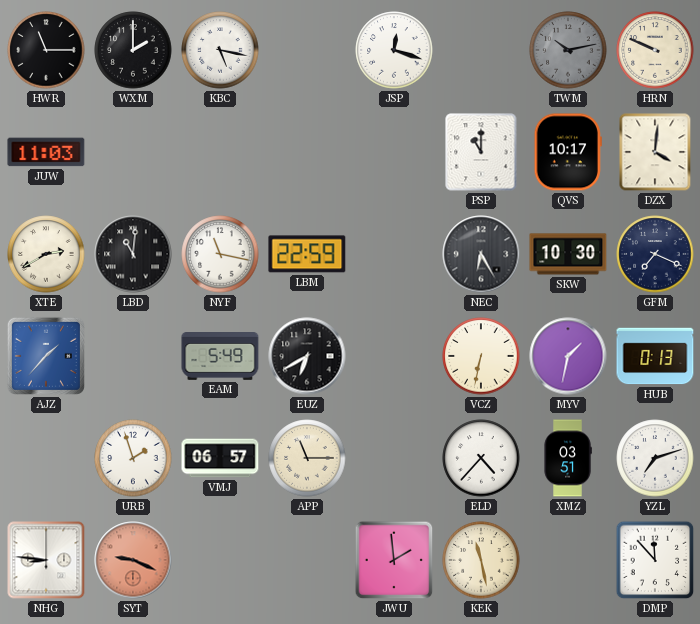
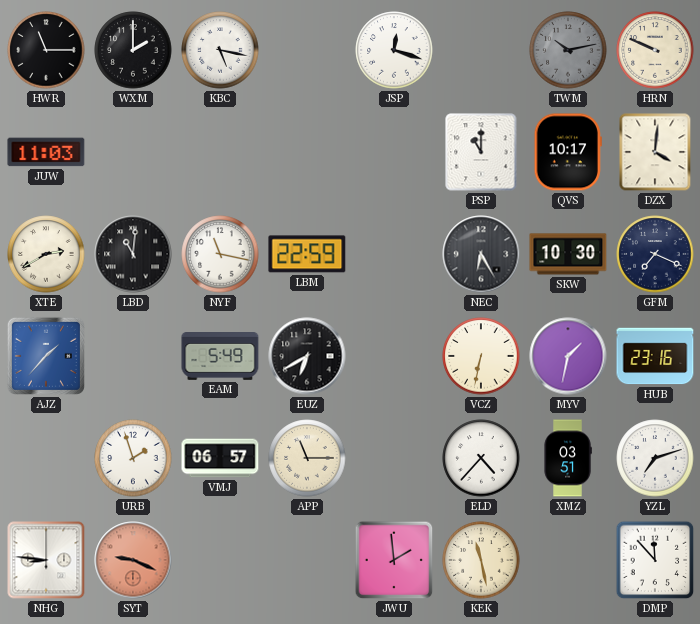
HUB: 0:13 -> 23:16 (655, 356)
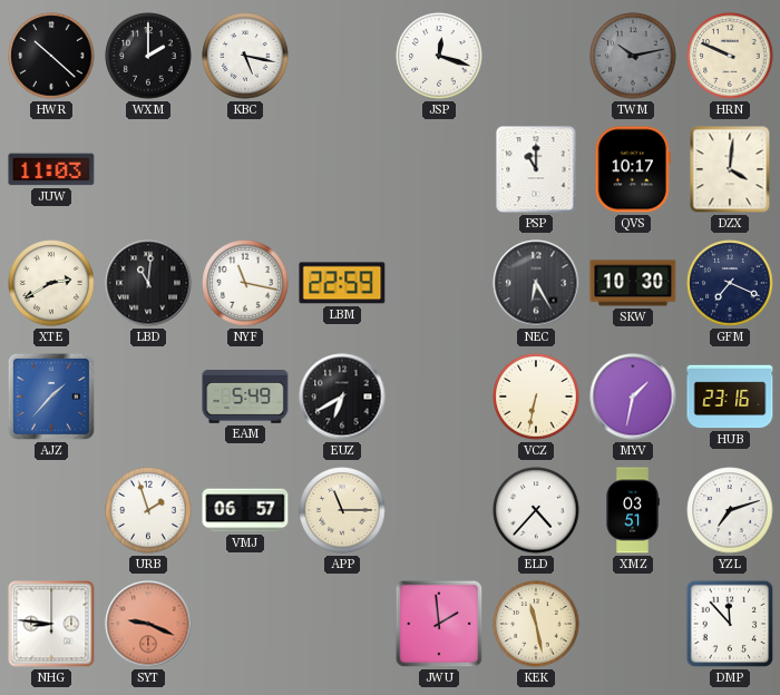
HWR: 11:15 -> 10:22 (51, 56)
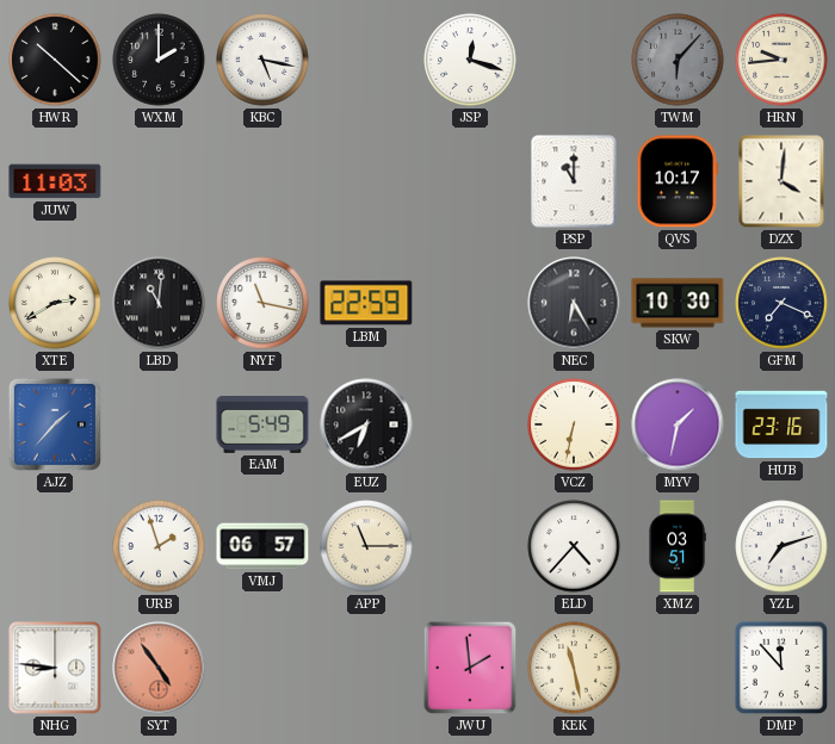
TWM: 10:13 -> 6:07 (678, 60)
HRN: 9:49 -> 9:44 (781, 60)
SYT: 9:19 -> 4:54 (159, 668)
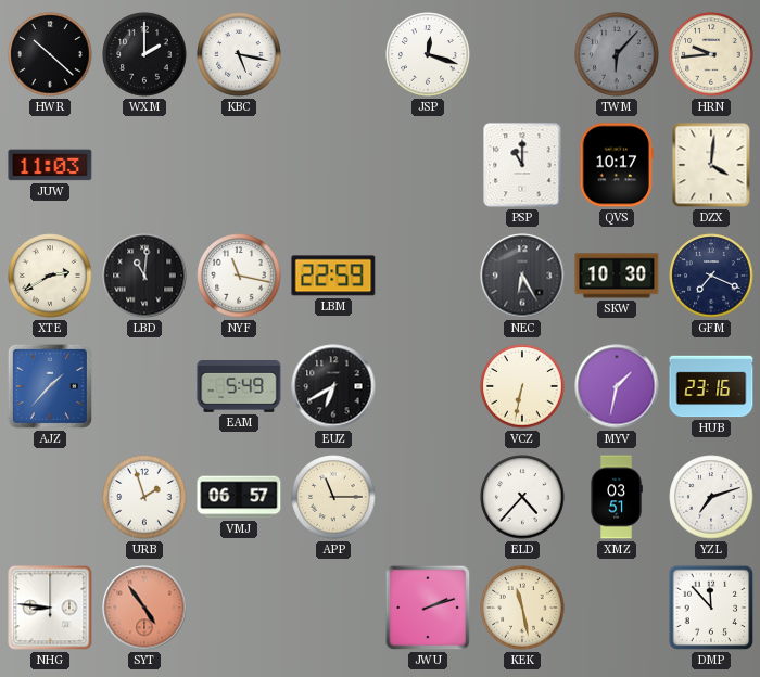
JWU: 1:59 -> 2:12 (428, 608)
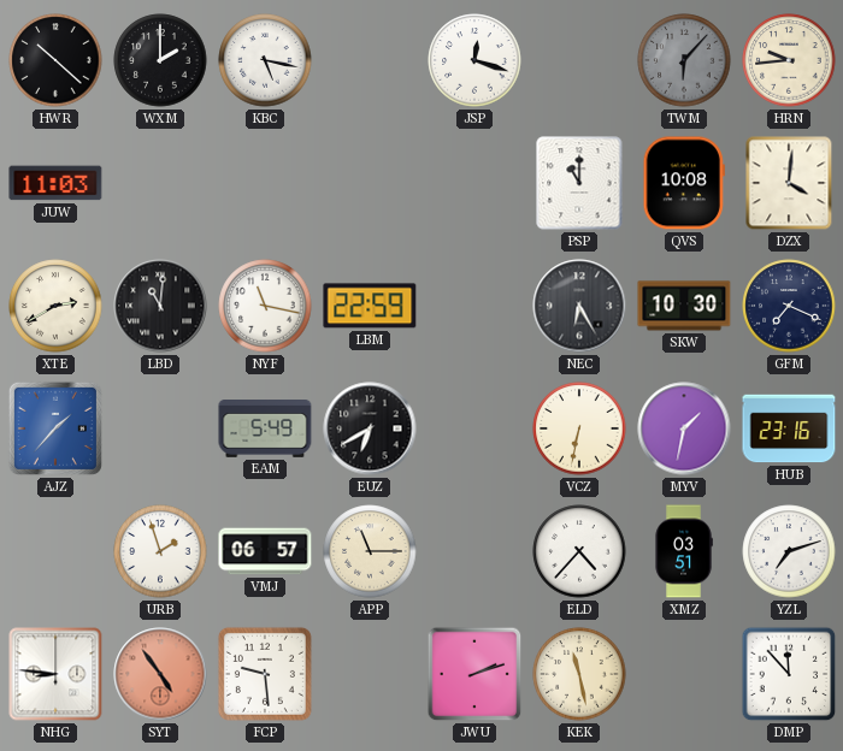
QVS: 10:17 -> 10:08 (684, 183)
FCP: none -> 9:29 (265, 674)
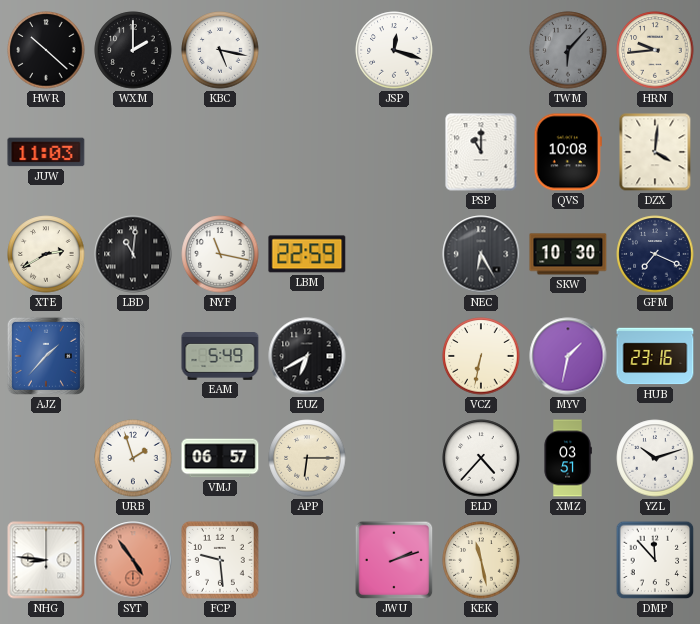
APP: 11:15 -> 6:15 (307, 458)
YZL: 7:12 -> 10:12 (655, 458)
